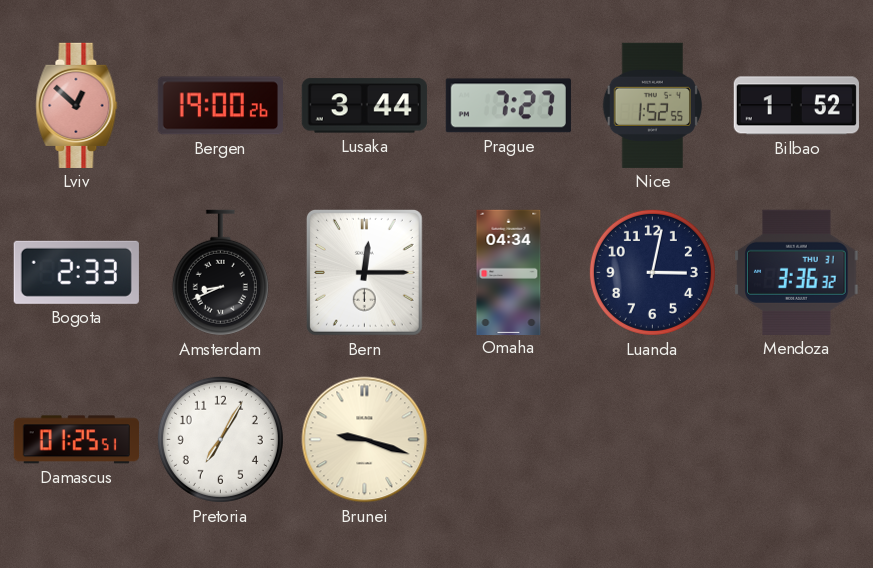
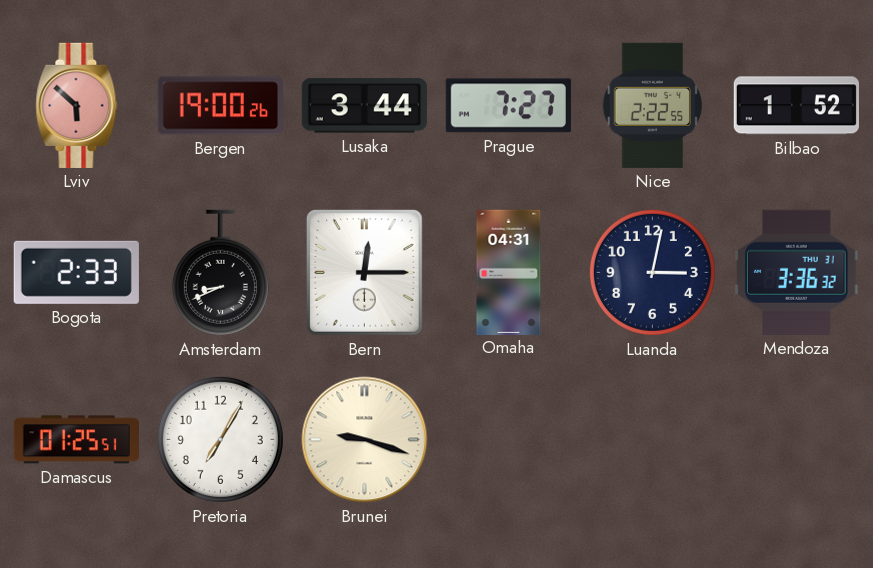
Lviv: 12:52 -> 5:52 (77, 105)
Nice: 1:52 -> 2:22 (652, 105)
Omaha: 04:34 -> 04:31 (509, 272)
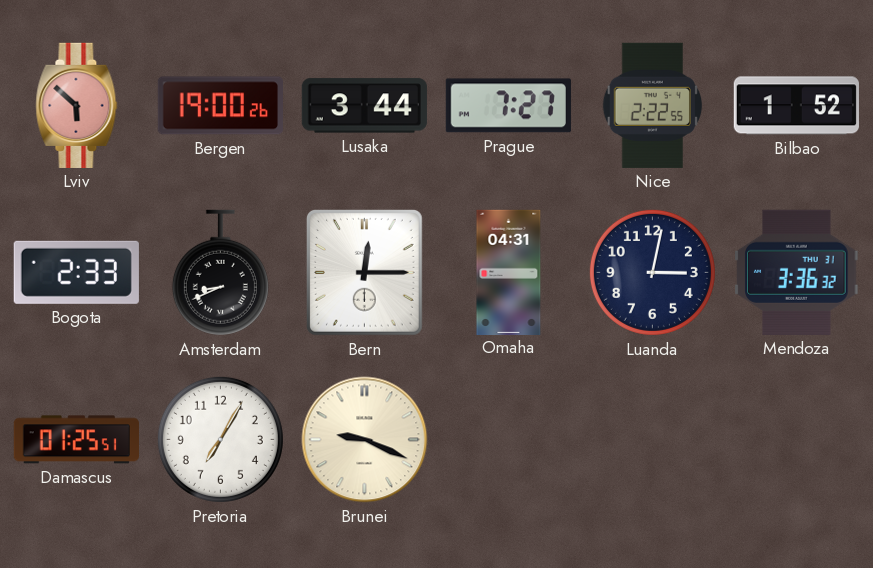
Brunei: 9:18 -> 9:19 (365, 440)
